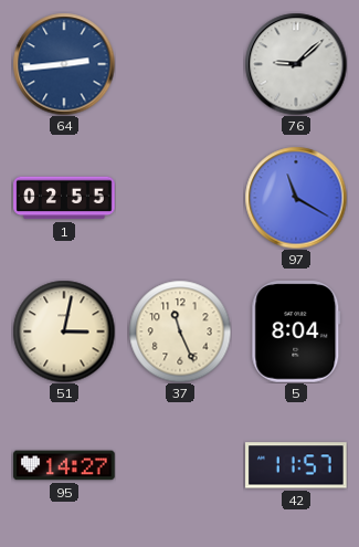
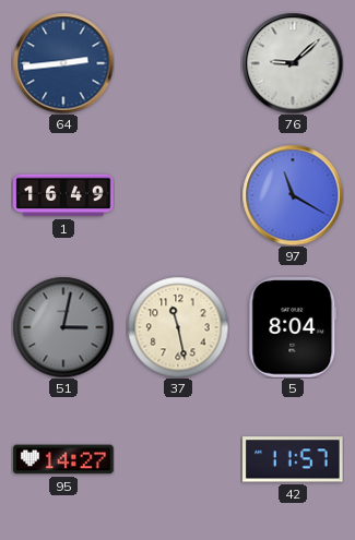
1: 02:55 -> 16:49 (63, 195)
51 dial: cream -> grey (63, 327)
37: 11:26 -> 11:28 (178, 327)
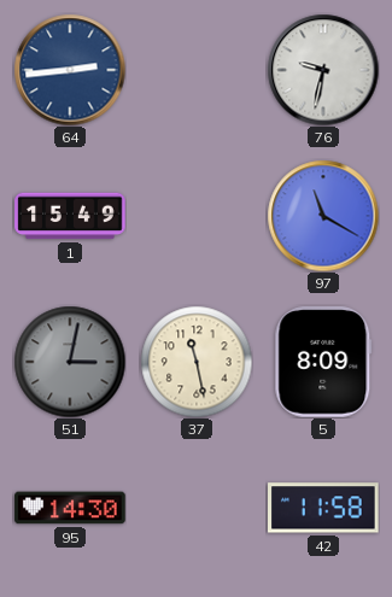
76: 9:08 -> 9:32 (323, 70)
1: 16:49 -> 15:49 (70, 216)
5: 8:04 -> 8:09 (323, 362)
95: 14:27 -> 14:30 (70, 508)
42: 11:57 -> 11:58 (324, 508)
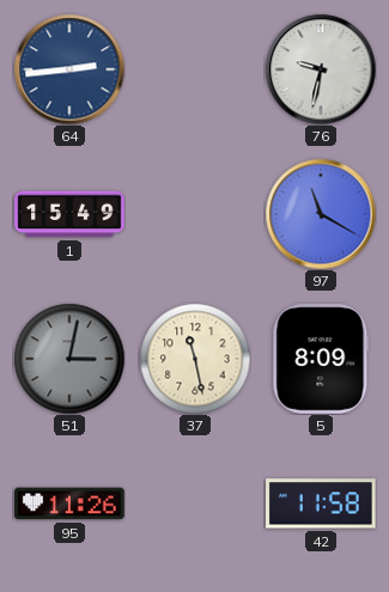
95: 14:30 -> 11:26 (69, 503)
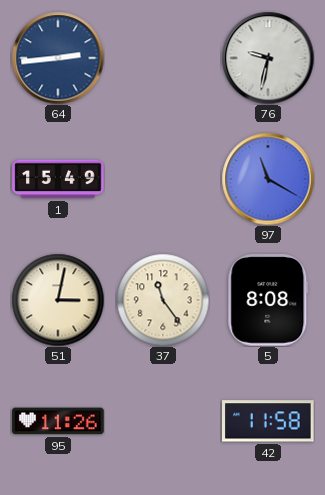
51 dial: grey -> cream (58, 300)
37: 11:28 -> 11:24 (163, 300)
5: 8:09 -> 8:08 (268, 300)
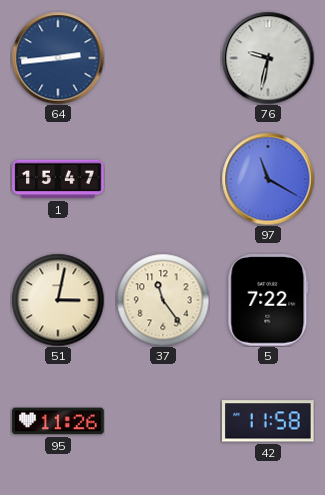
1: 15:49 -> 15:47 (58, 179)
5: 8:08 -> 7:22 (268, 300)
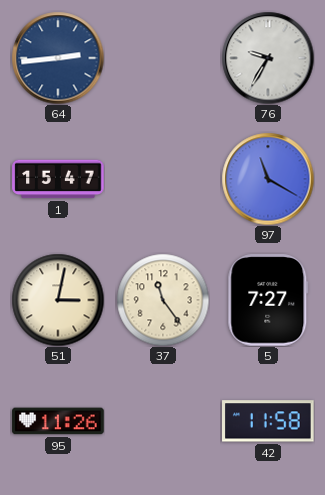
76: 9:32 -> 9:35 (268, 58)
5: 7:22 -> 7:27 (268, 300)
